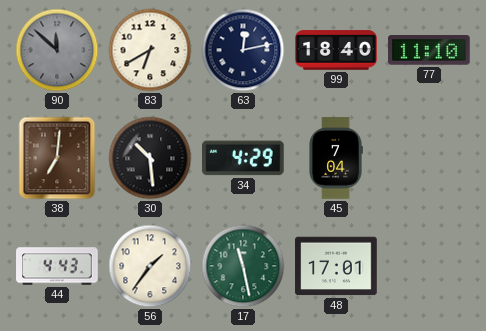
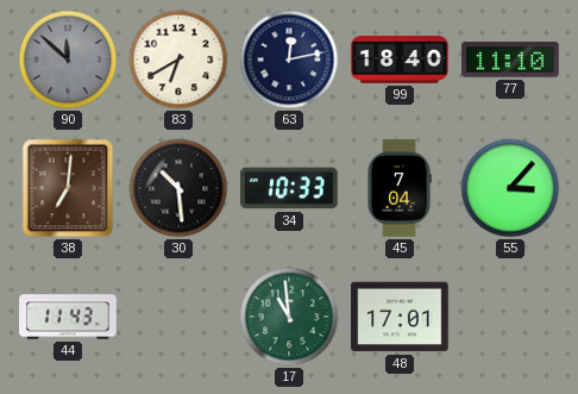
34: 4:29 -> 10:33 (290, 188)
55: none -> 3:07 (510, 188)
44: 4:43 -> 11:43 (68, 317)
56: 1:36 -> none (150, 266)
17: 11:28 -> 10:59 (289, 317)
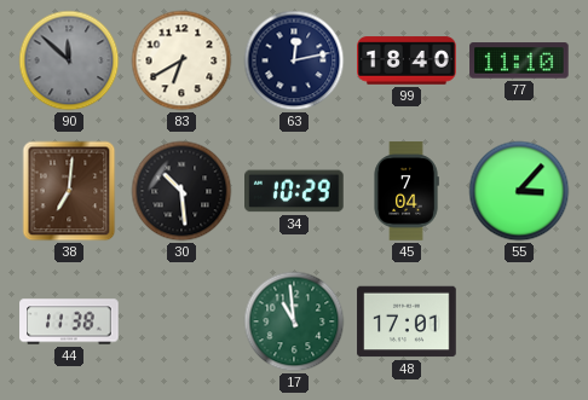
34: 10:33 -> 10:29 (295, 191)
44: 11:43 -> 11:38 (69, 321)
